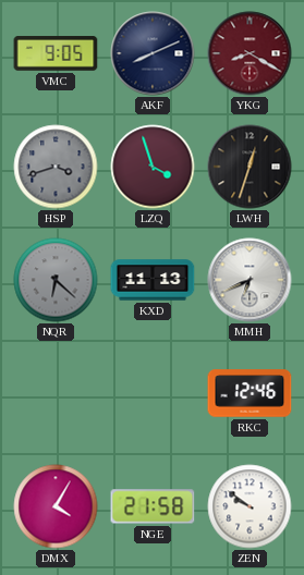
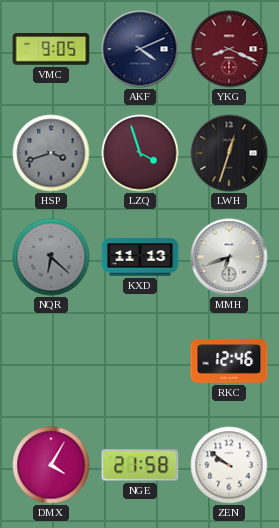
AKF: 8:11 -> 4:11 (140, 49)
YKG: 8:20 -> 8:19 (229, 49)
MMH: 6:41 -> 6:42 (229, 257)
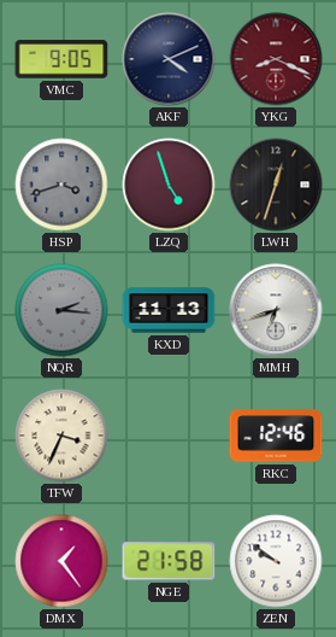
LZQ: 3:57 -> 4:57 (169, 185)
NQR: 6:22 -> 2:16 (61, 310)
TFW: none -> 3:34 (61, 436)
DMX: 4:05 -> 1:24 (61, 561)
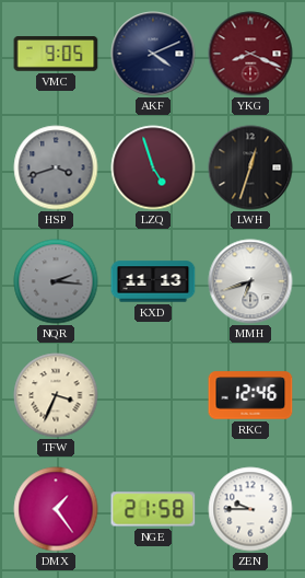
ZEN: 9:51 -> 9:45 (250, 509)
